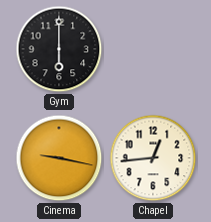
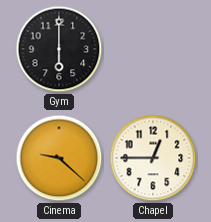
Cinema: 9:17 -> 9:22 (59, 158)
Chapel: 12:44 -> 12:45 (153, 158)
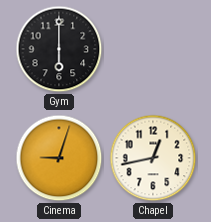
Cinema: 9:22 -> 9:03 (59, 158)
Chapel: 12:45 -> 12:43 (153, 158)
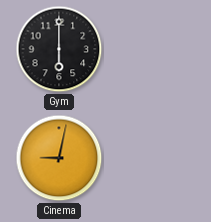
Cinema: 9:03 -> 9:02 (59, 158)
Chapel: 12:43 -> none (153, 158)
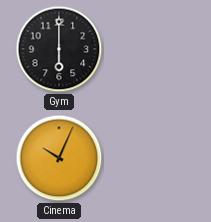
Cinema: 9:02 -> 10:04 (59, 158)
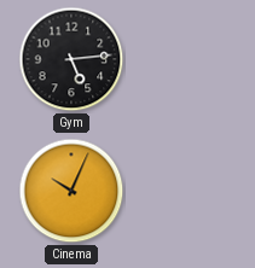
Gym: 6:00 -> 5:14 (71, 59)
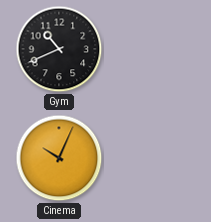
Gym: 5:14 -> 10:41 (59, 49)
